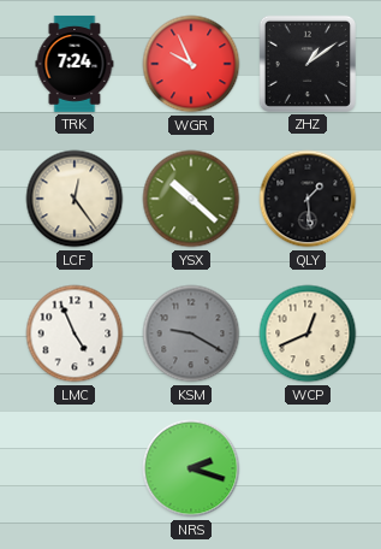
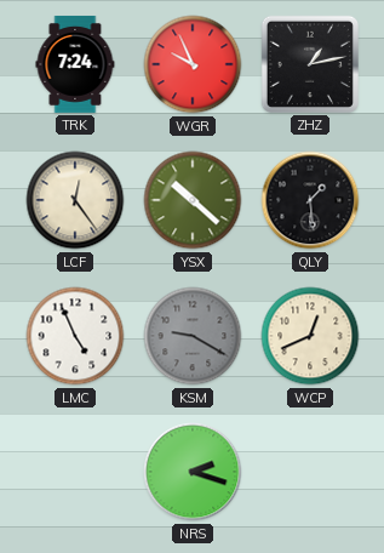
ZHZ: 1:09 -> 1:13 (310, 64)
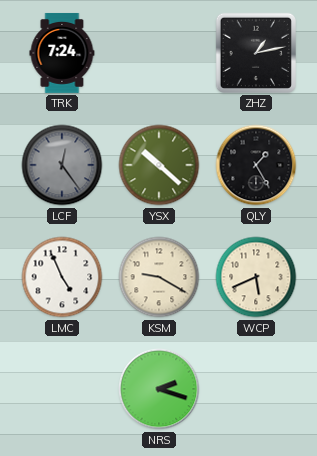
WGR: 9:56 -> none (193, 64)
LCF dial: cream -> grey (62, 165)
QLY: 1:29 -> 1:25 (256, 165)
KSM dial: grey -> cream (159, 277)
WCP: 12:41 -> 5:41 (256, 277)
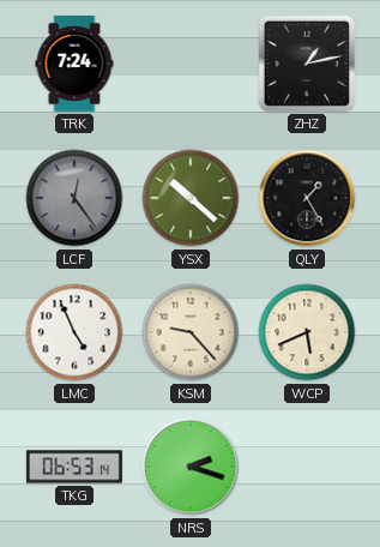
KSM: 9:20 -> 9:23 (191, 332)
TKG: none -> 06:53 (74, 467)
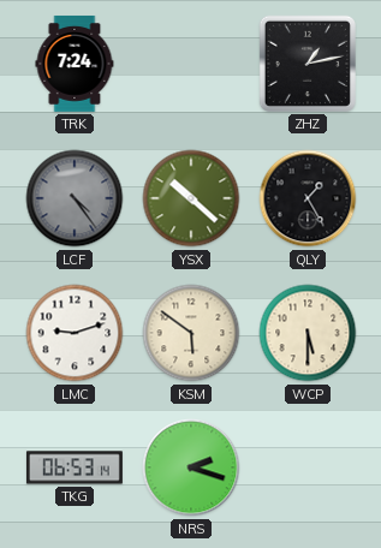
LCF: 12:24 -> 4:24 (75, 198)
LMC: 4:56 -> 9:12 (75, 333)
KSM: 9:23 -> 5:51 (191, 333)
WCP: 5:41 -> 5:30 (308, 333)
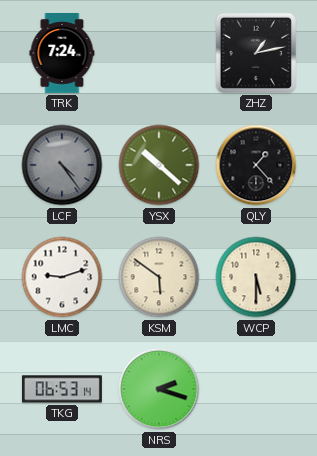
QLY: 1:25 -> 1:23 (256, 165)
